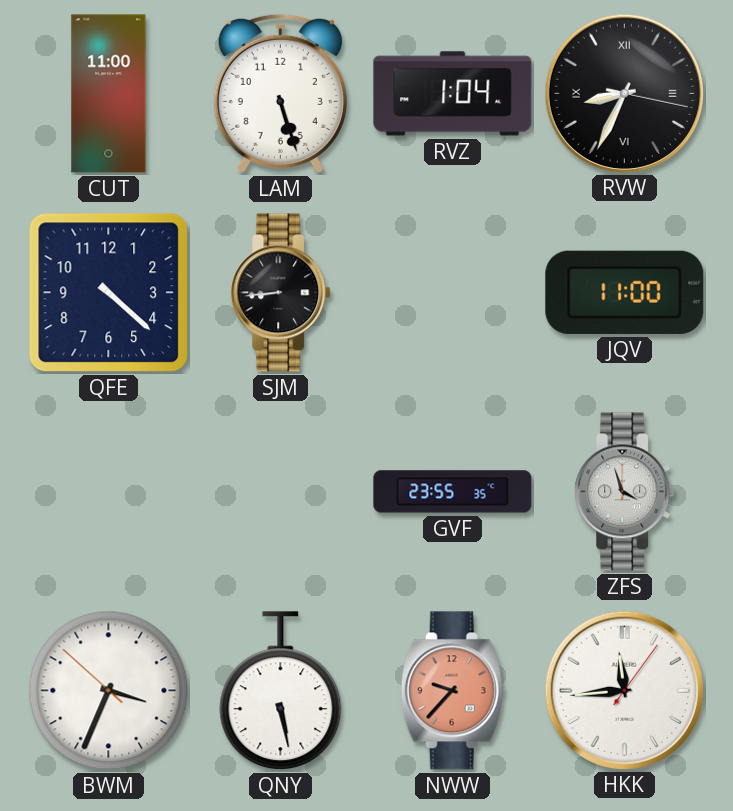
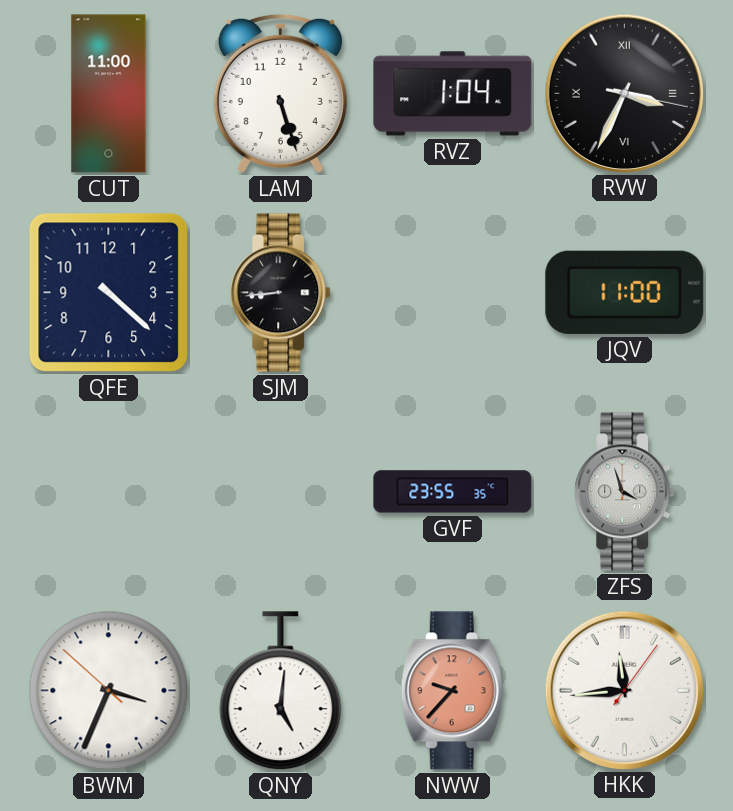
RVW: 8:34 -> 3:34 (624, 93)
QNY: 5:28 -> 5:01 (281, 691)
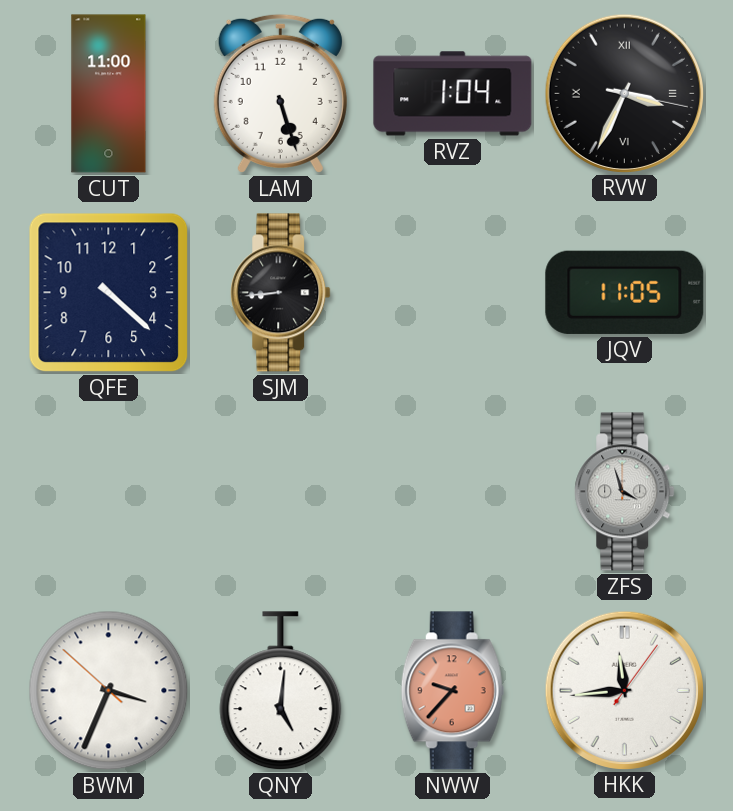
JQV: 11:00 -> 11:05 (625, 292)
GVF: 23:55 -> none (453, 492)
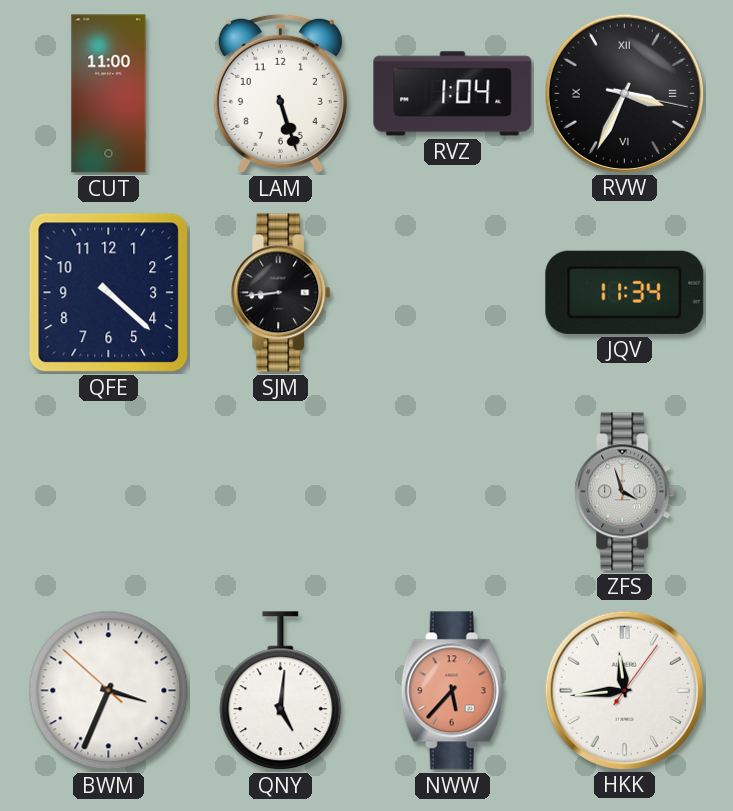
JQV: 11:05 -> 11:34 (625, 292)
NWW: 9:37 -> 5:37 (452, 691)
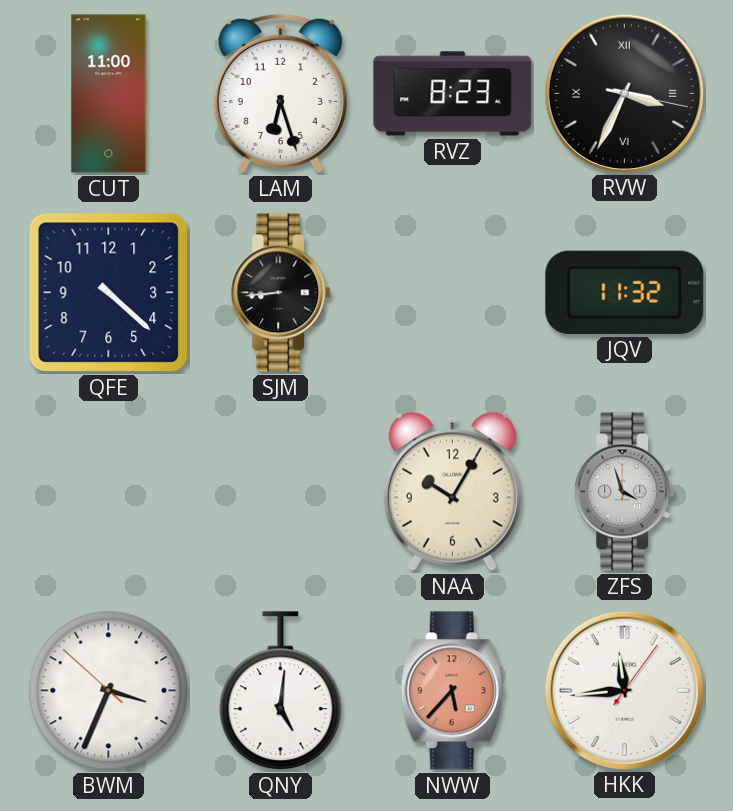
LAM: 5:27 -> 6:27 (280, 93)
RVZ: 1:04 -> 8:23 (453, 94)
JQV: 11:34 -> 11:32 (625, 292)
NAA: none -> 10:05 (452, 491)
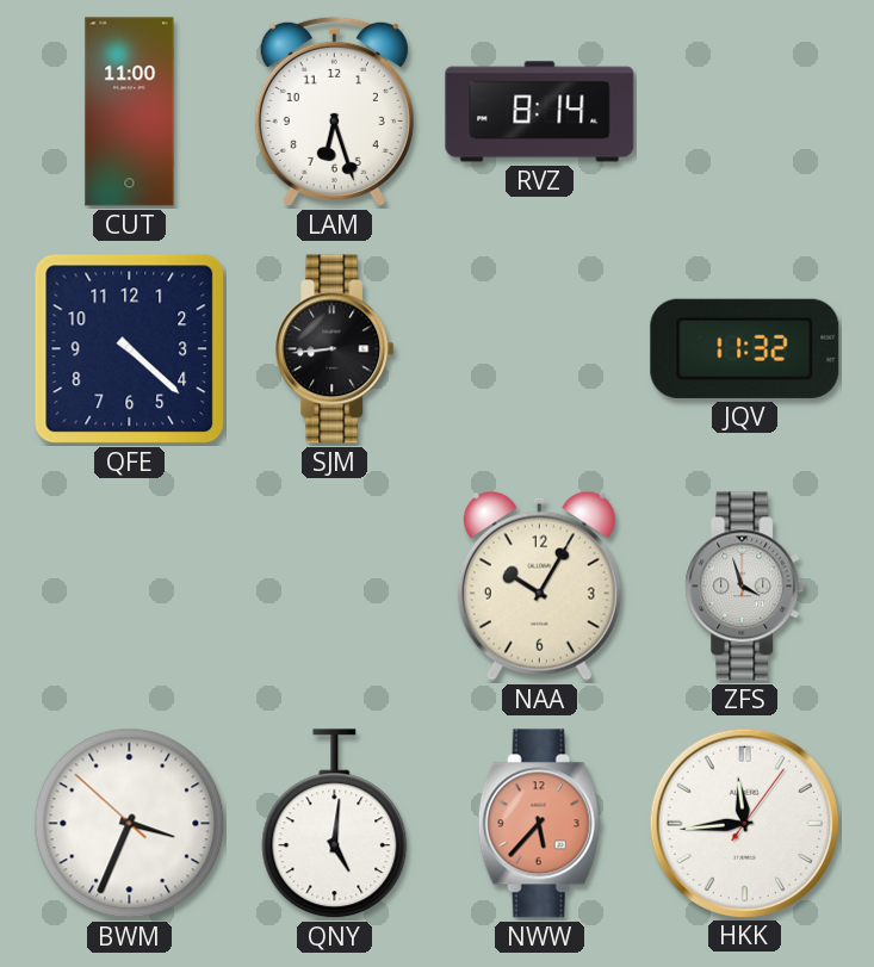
RVZ: 8:23 -> 8:14 (540, 112)
RVW: 3:34 -> none (624, 93)
